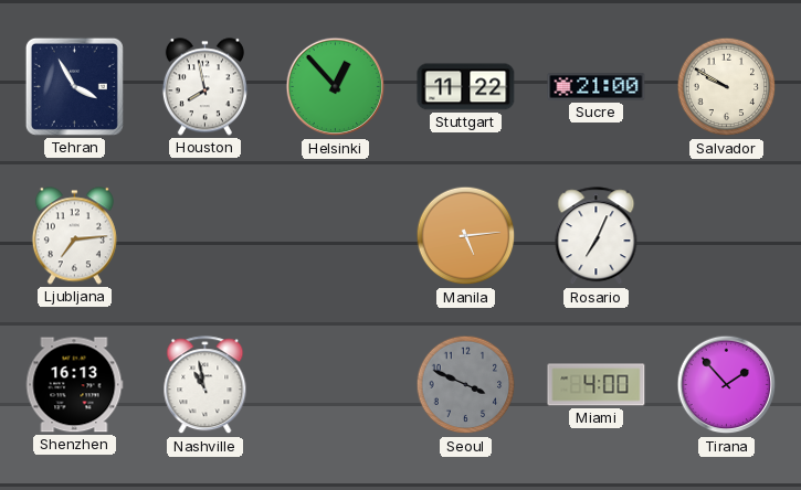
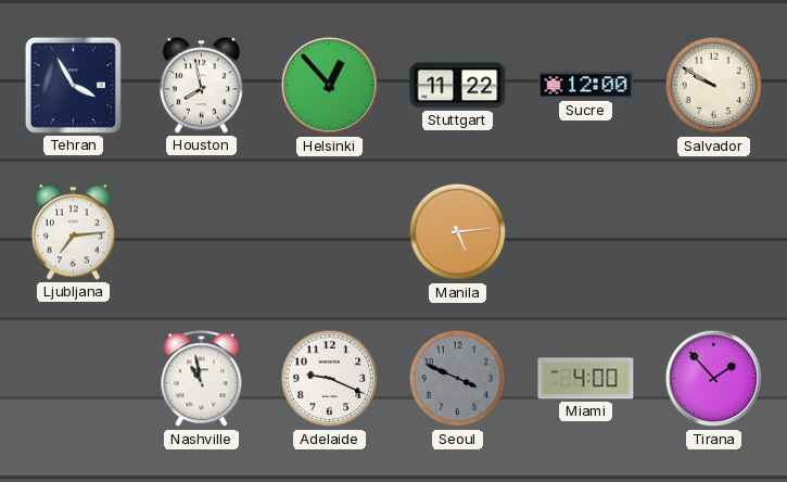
Sucre: 21:00 -> 12:00 (586, 86)
Rosario: 7:04 -> none (597, 236)
Shenzhen: 16:13 -> none (74, 385)
Adelaide: none -> 9:19 (330, 379)
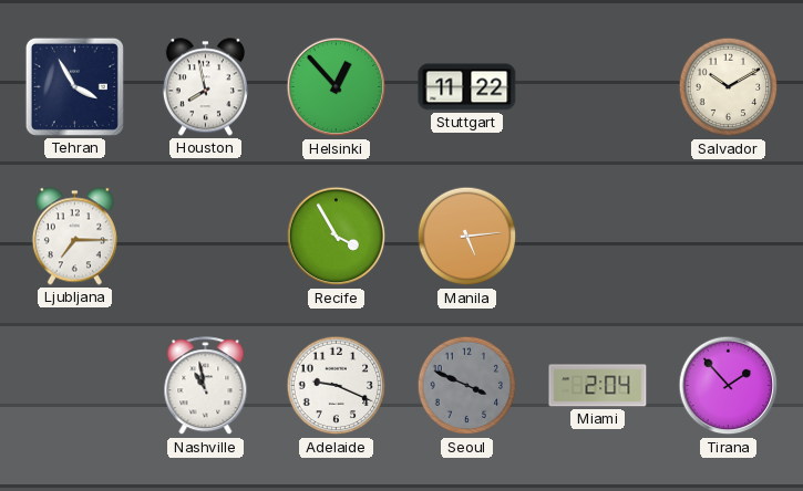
Sucre: 12:00 -> none (586, 86)
Salvador: 9:50 -> 10:10 (729, 87)
Ljubljana: 7:14 -> 7:15 (74, 237)
Recife: none -> 3:55 (337, 237)
Miami: 4:00 -> 2:04 (598, 386)
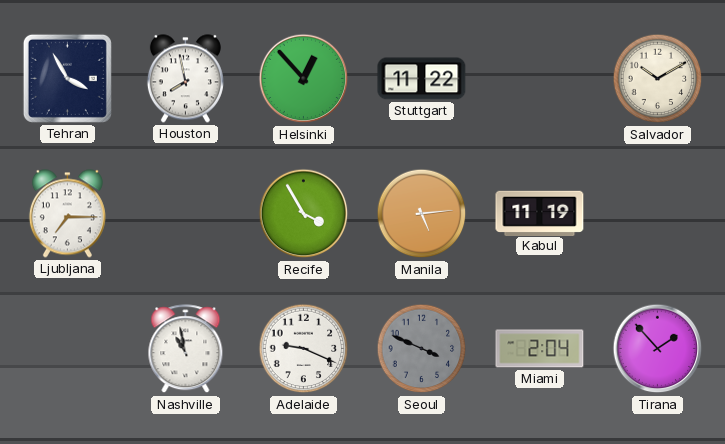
Kabul: none -> 11:19 (540, 213)
